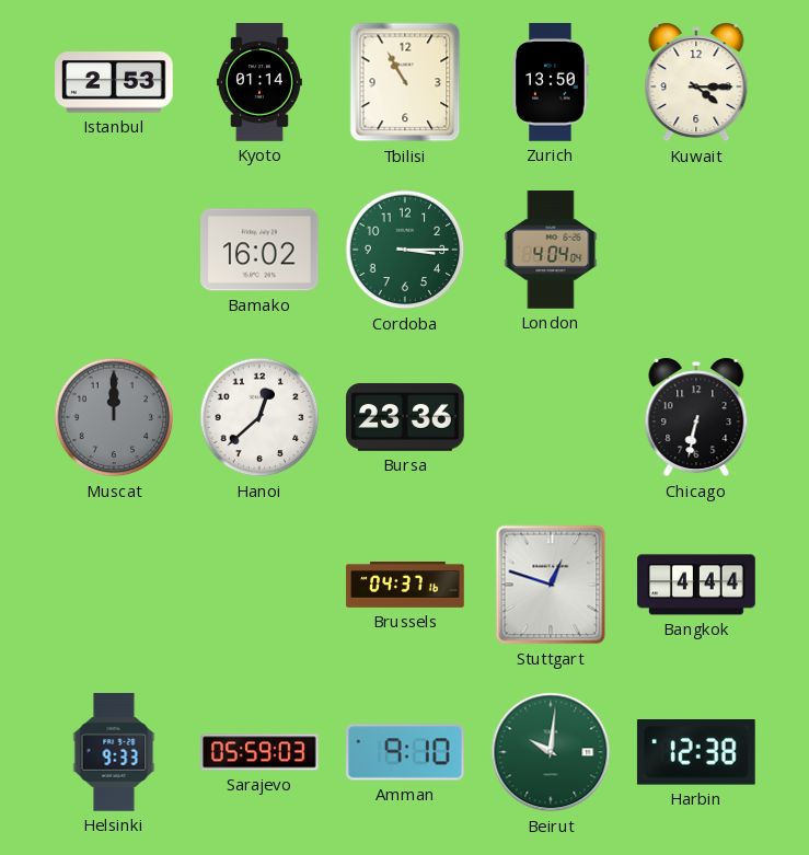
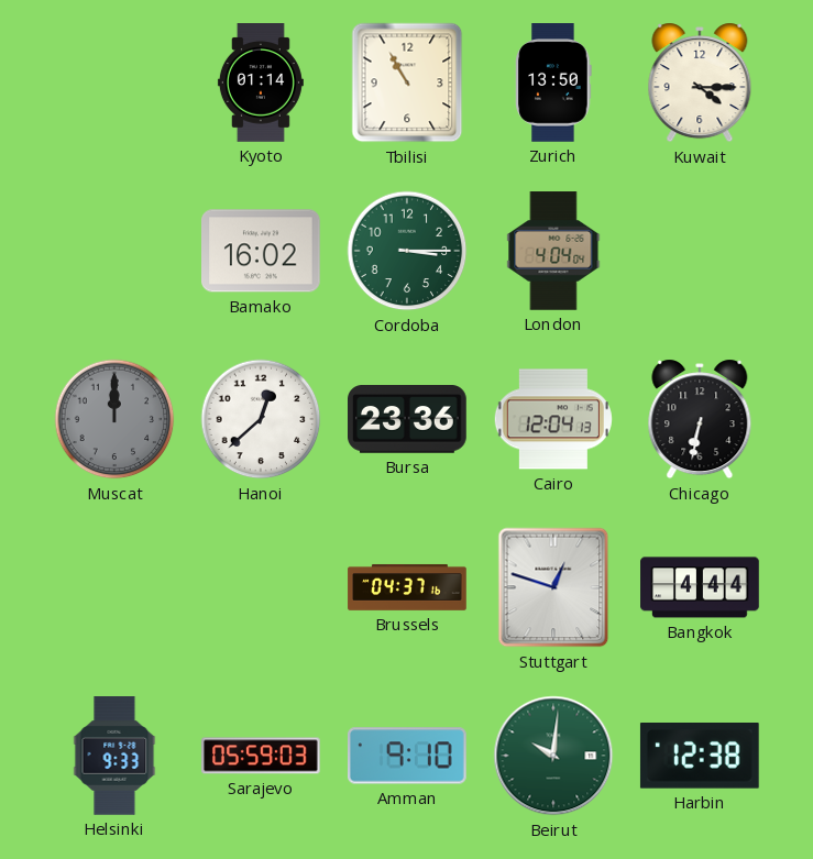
Istanbul: 2:53 -> none (115, 82)
Cairo: none -> 12:04 (553, 419)
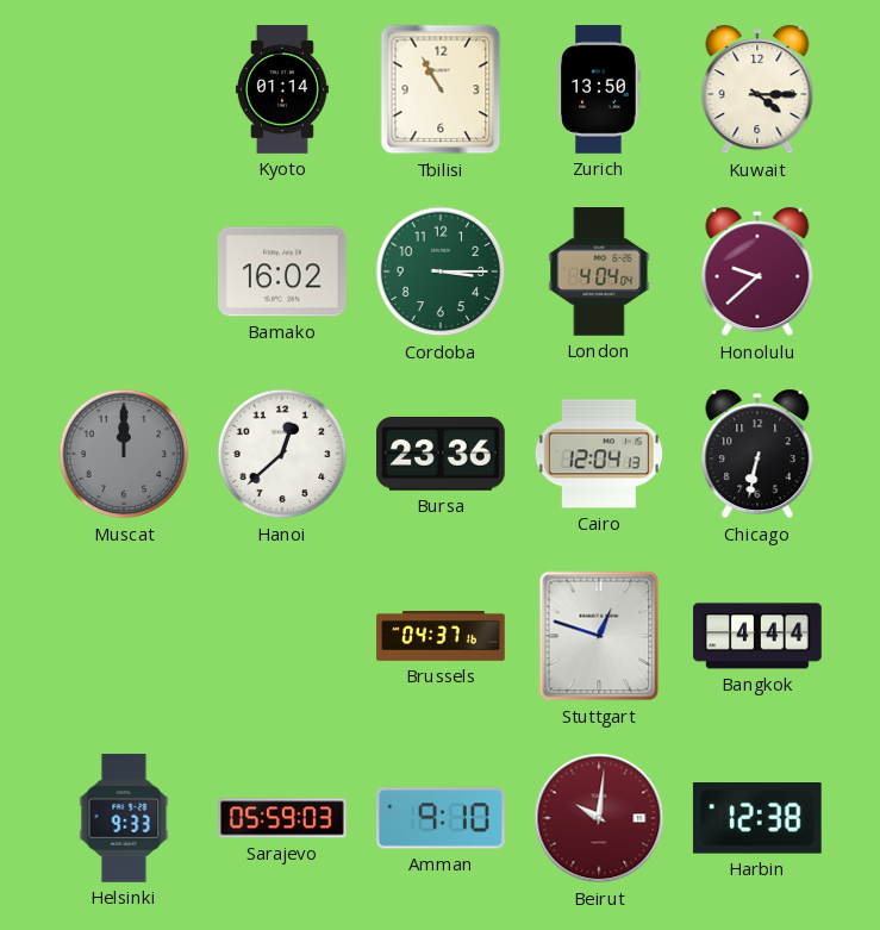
Honolulu: none -> 9:38 (757, 271)
Beirut dial: green -> burgundy (599, 818)
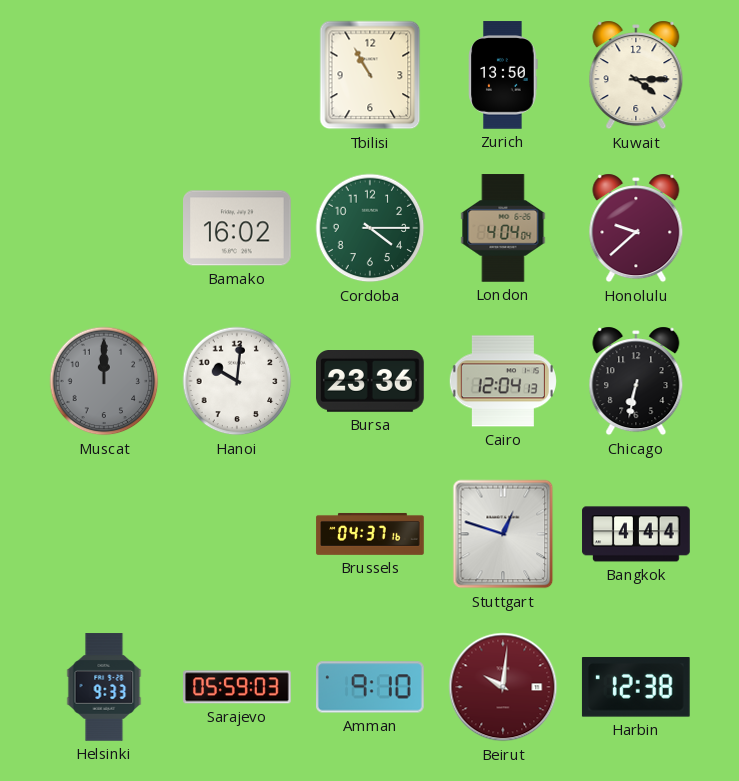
Kyoto: 01:14 -> none (282, 89)
Cordoba: 3:15 -> 4:15 (370, 228)
Hanoi: 12:38 -> 10:01 (237, 381)
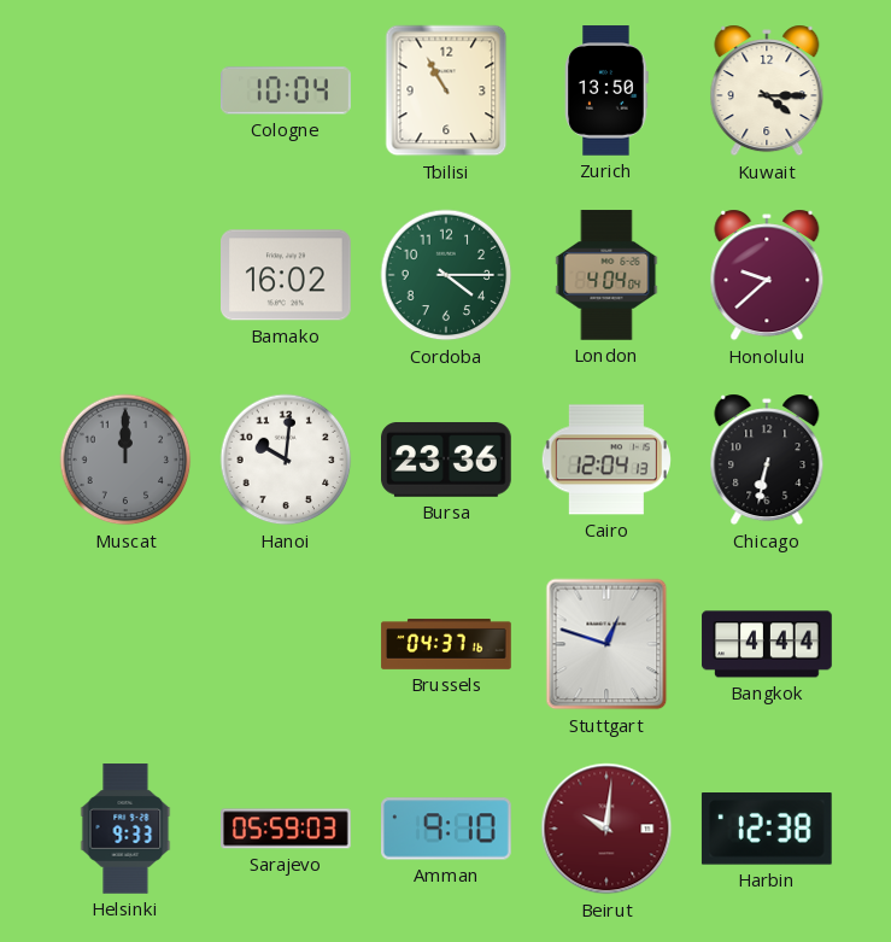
Cologne: none -> 10:04 (286, 90)
